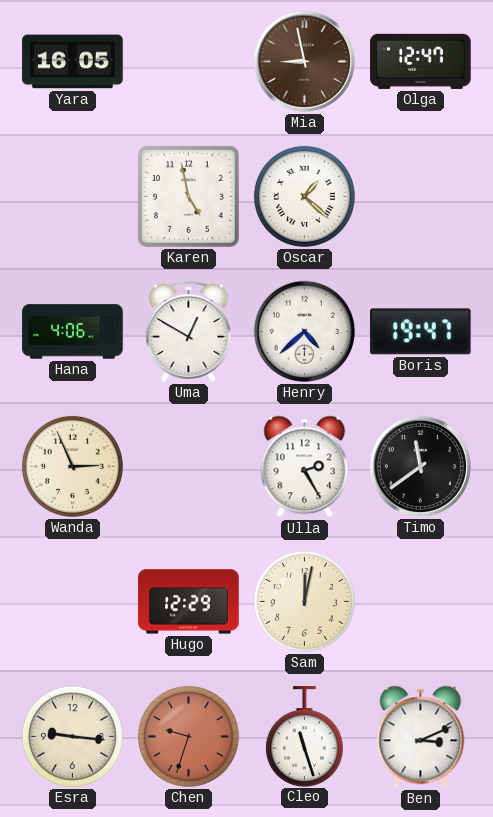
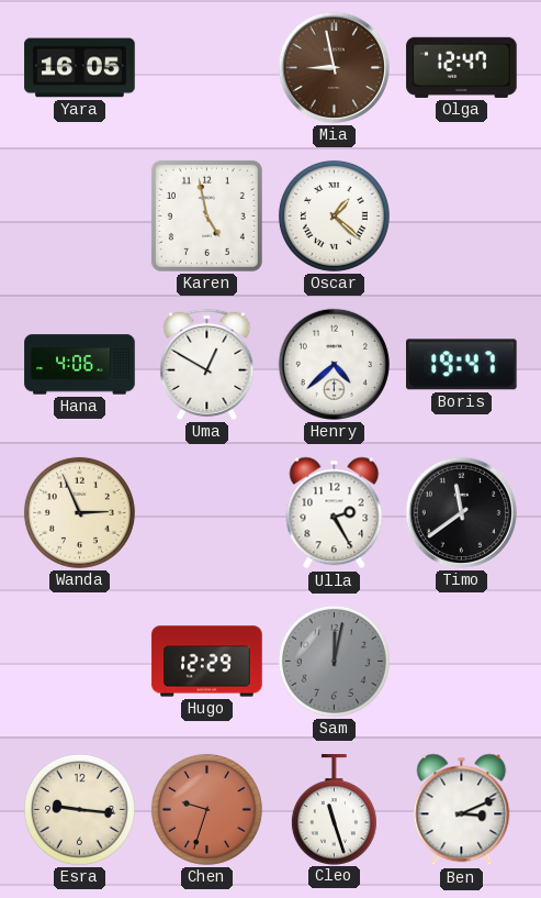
Sam dial: cream -> grey (334, 661)
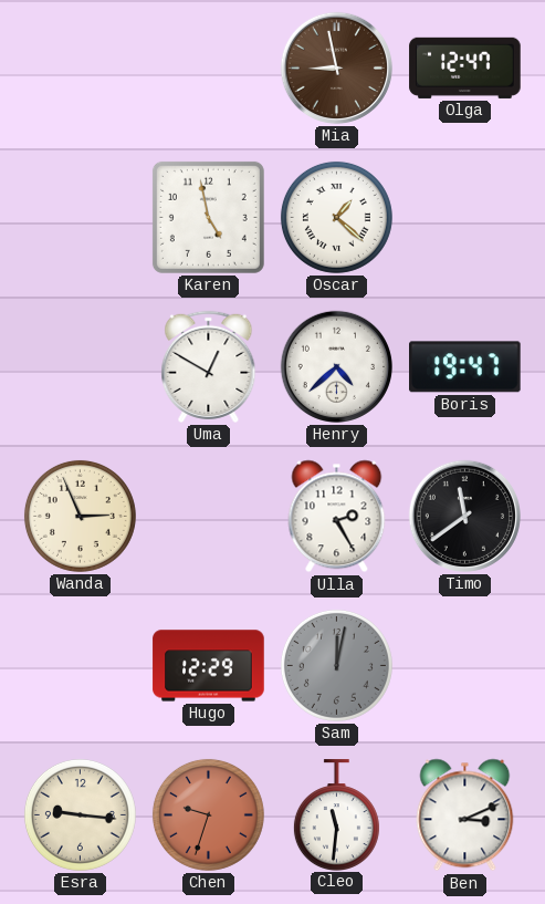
Yara: 16:05 -> none (80, 68)
Hana: 4:06 -> none (80, 365)
Cleo: 11:27 -> 11:31 (336, 814)
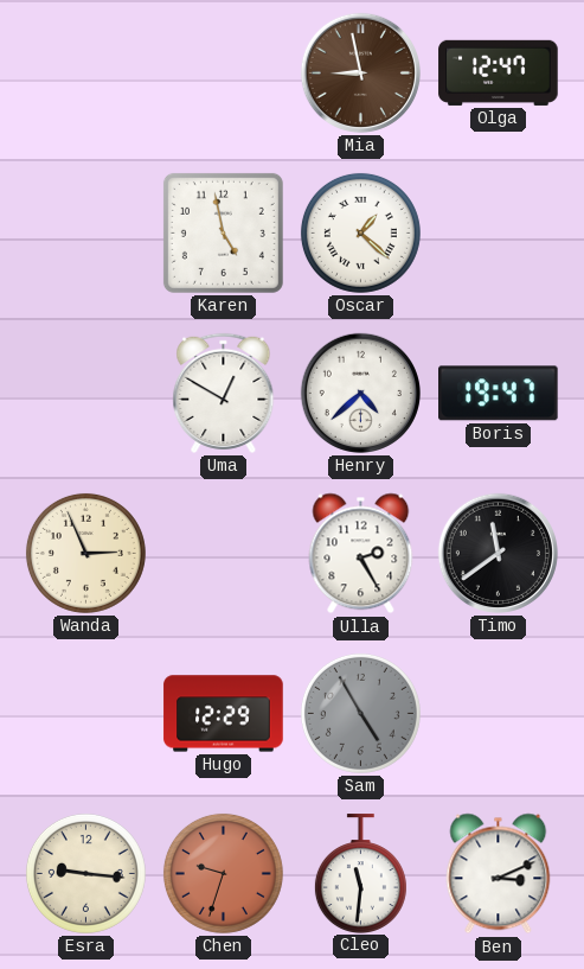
Sam: 12:02 -> 4:55 (360, 713)
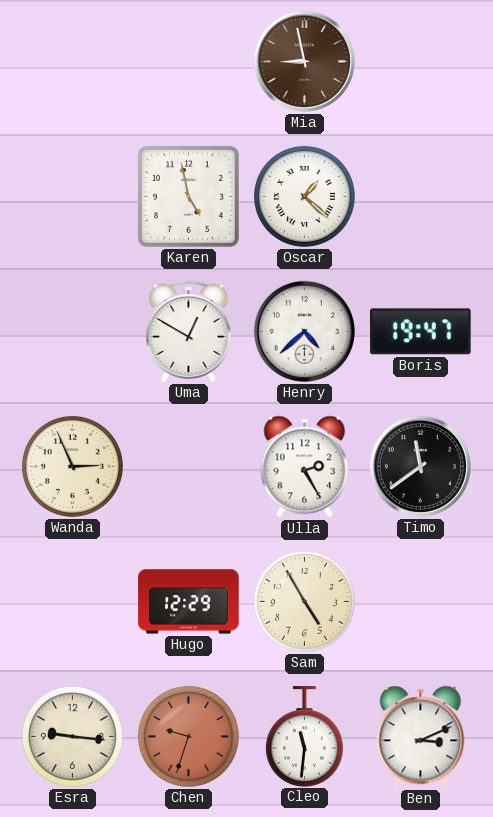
Olga: 12:47 -> none (499, 72)
Sam dial: grey -> cream (304, 601)
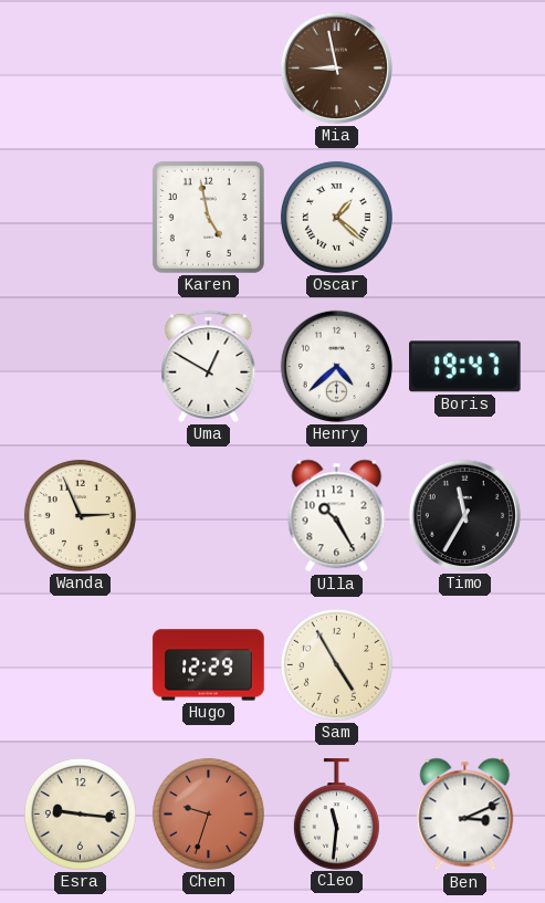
Ulla: 2:25 -> 10:25 (337, 516)
Timo: 11:39 -> 11:35 (464, 515)
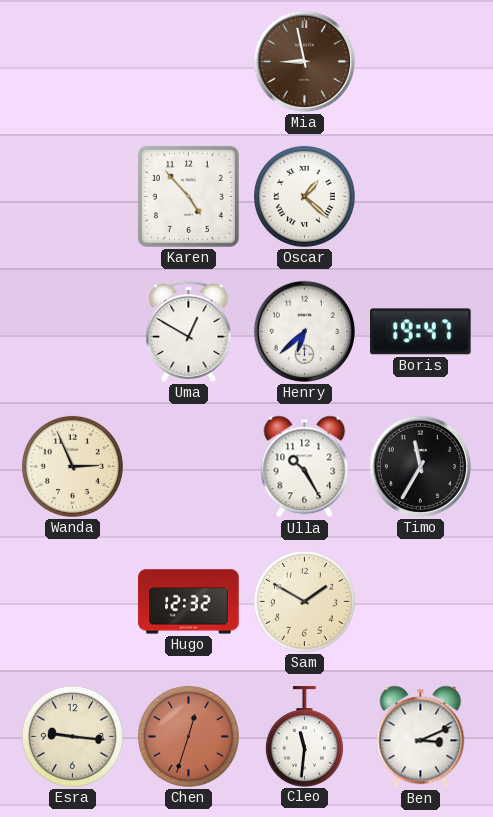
Karen: 4:58 -> 4:53 (188, 196)
Henry: 4:38 -> 6:38 (304, 331)
Hugo: 12:29 -> 12:32 (189, 602)
Sam: 4:55 -> 1:50 (304, 601)
Chen: 9:33 -> 12:33 (188, 736)
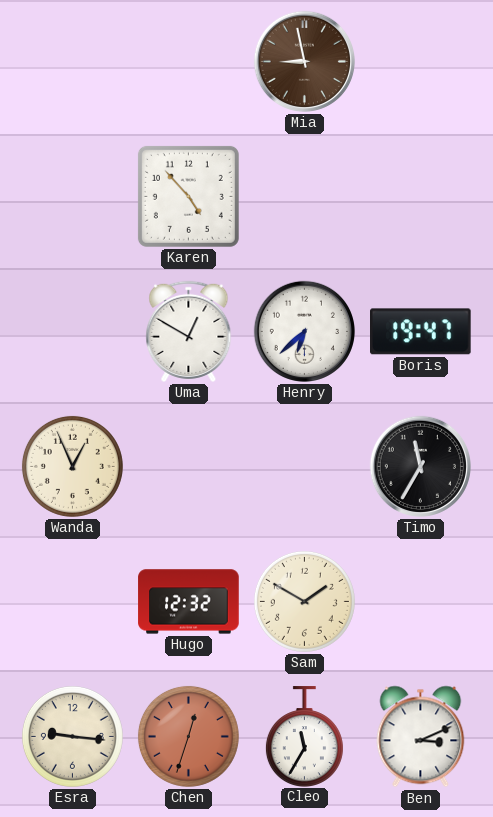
Oscar: 1:22 -> none (304, 196)
Wanda: 2:56 -> 12:56 (72, 466)
Ulla: 10:25 -> none (305, 467)
Cleo: 11:31 -> 11:35 (304, 736)
